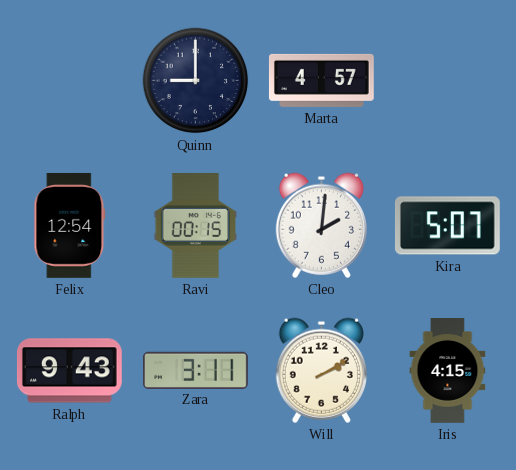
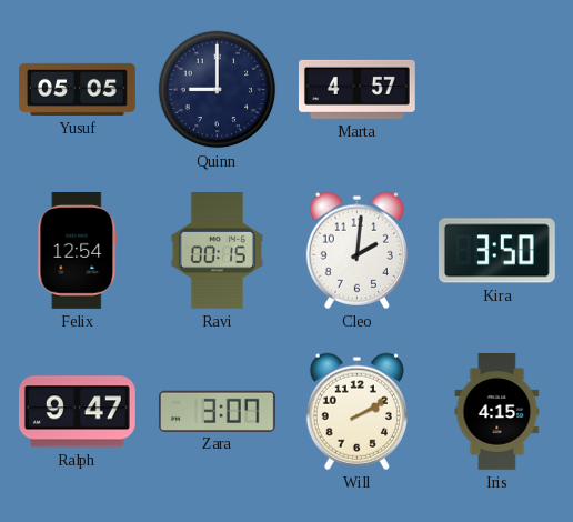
Yusuf: none -> 05:05 (78, 89)
Kira: 5:07 -> 3:50 (496, 251)
Ralph: 9:43 -> 9:47 (77, 412)
Zara: 3:11 -> 3:07 (218, 411)
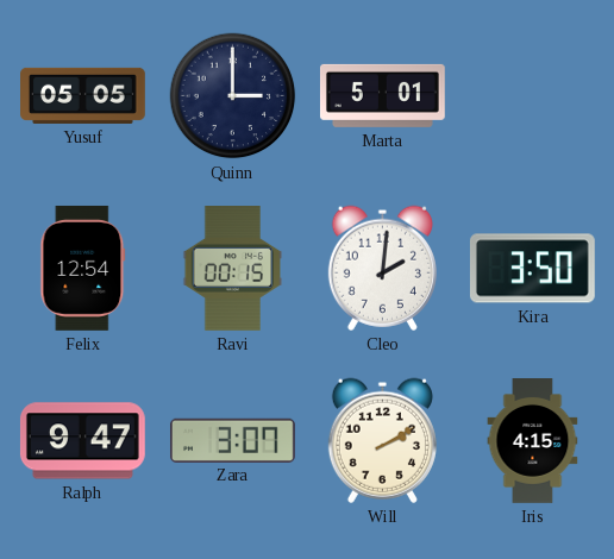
Quinn: 9:00 -> 3:00 (233, 96)
Marta: 4:57 -> 5:01 (382, 95)
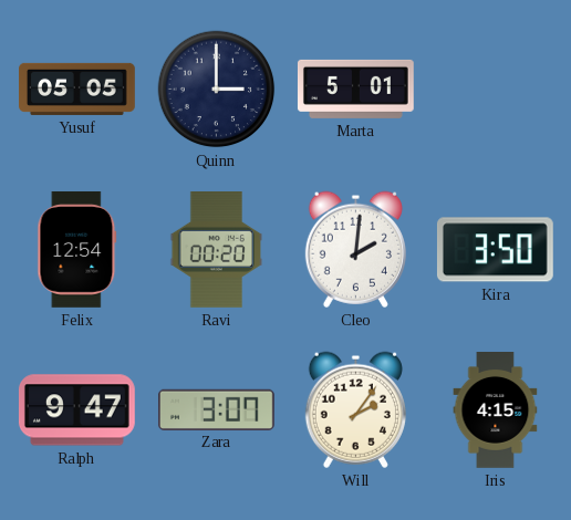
Ravi: 00:15 -> 00:20 (216, 250)
Will: 2:10 -> 2:06 (355, 409)
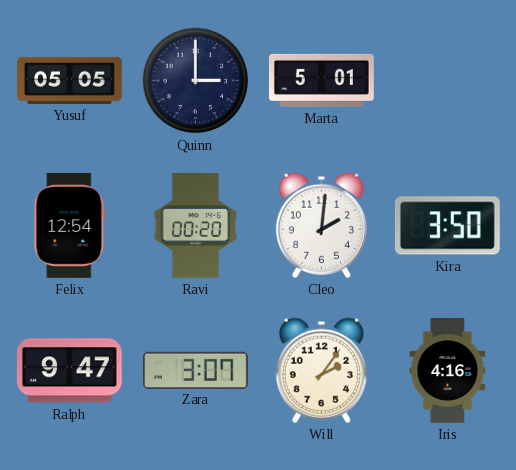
Iris: 4:15 -> 4:16 (448, 371)
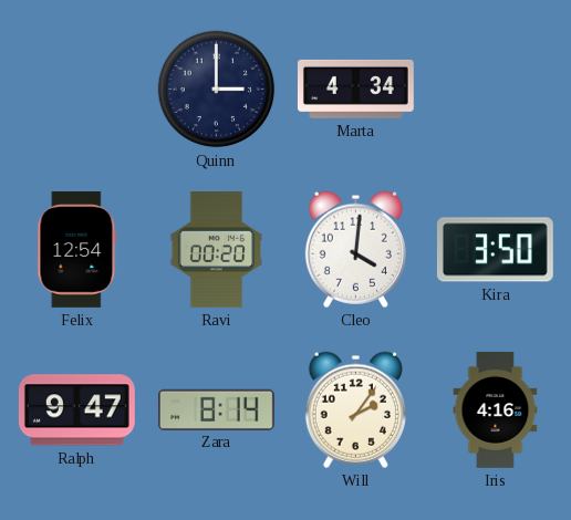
Yusuf: 05:05 -> none (70, 80)
Marta: 5:01 -> 4:34 (355, 89)
Cleo: 2:01 -> 4:01 (355, 249)
Zara: 3:07 -> 8:14 (217, 409)
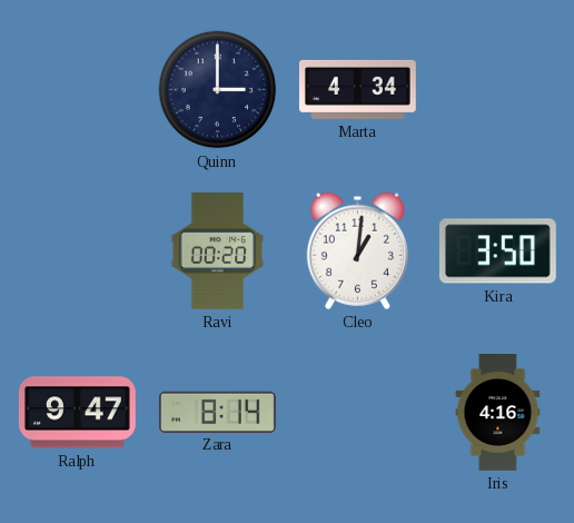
Felix: 12:54 -> none (77, 249)
Cleo: 4:01 -> 1:01 (357, 250)
Will: 2:06 -> none (355, 409)
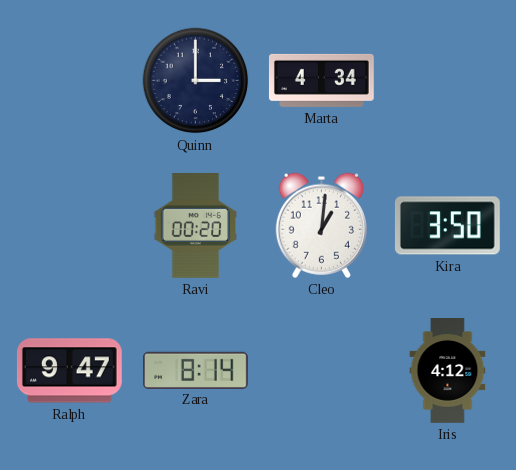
Iris: 4:16 -> 4:12 (448, 371)
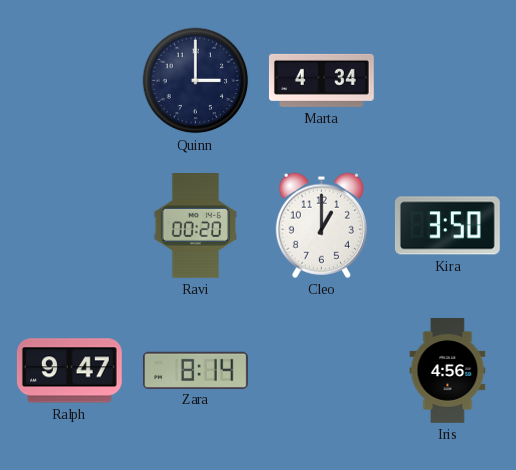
Cleo: 1:01 -> 1:00 (321, 225)
Iris: 4:12 -> 4:56 (448, 371)
